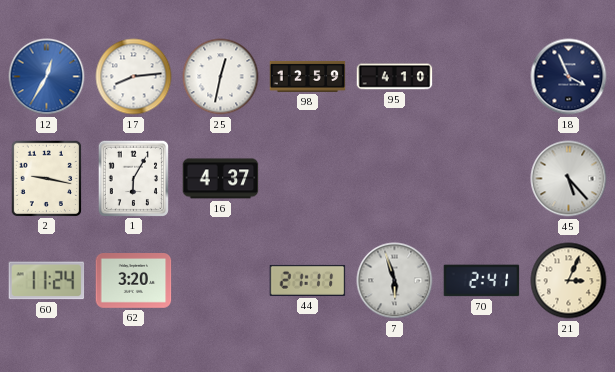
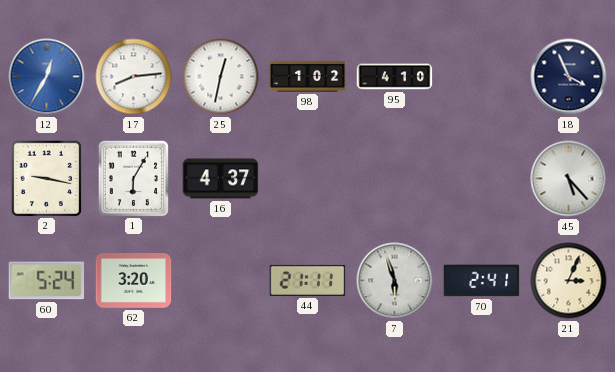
98: 12:59 -> 1:02 (308, 76)
60: 11:24 -> 5:24 (47, 281)
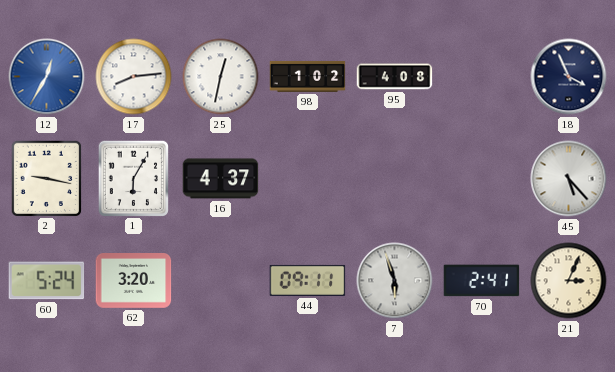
95: 4:10 -> 4:08 (395, 77)
44: 21:11 -> 09:11 (308, 280)
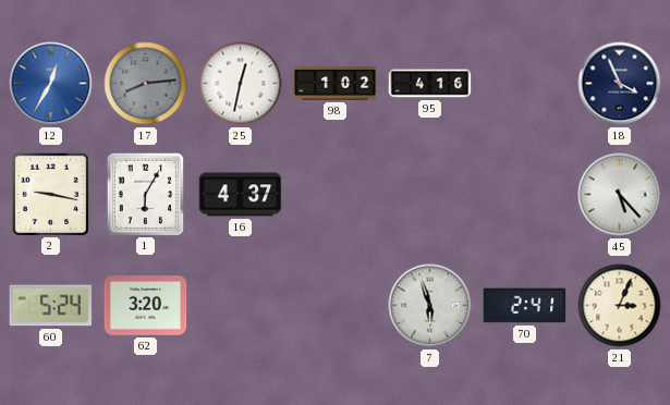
17 dial: white -> grey (146, 84)
95: 4:08 -> 4:16 (430, 84)
44: 09:11 -> none (308, 280)
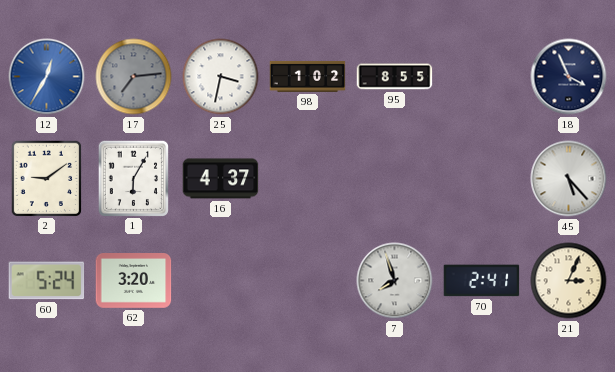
17: 8:14 -> 7:14 (134, 77)
25: 12:32 -> 3:32 (221, 77)
95: 4:16 -> 8:55 (395, 77)
2: 9:17 -> 9:09 (46, 178)
7: 5:57 -> 7:57 (395, 281)
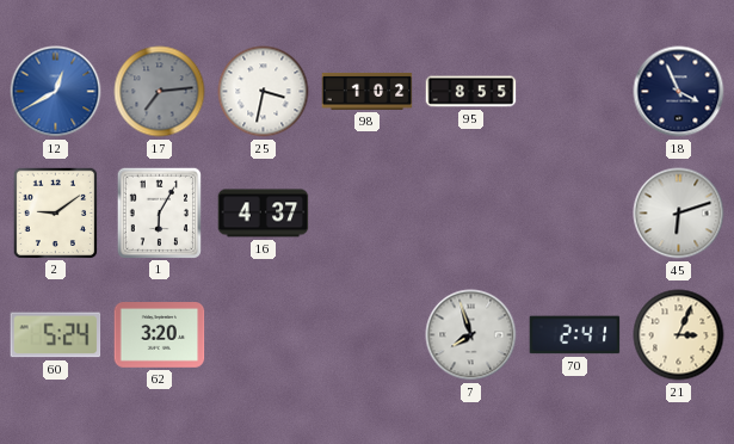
12: 12:35 -> 12:40 (56, 92)
45: 5:23 -> 6:12 (679, 214)
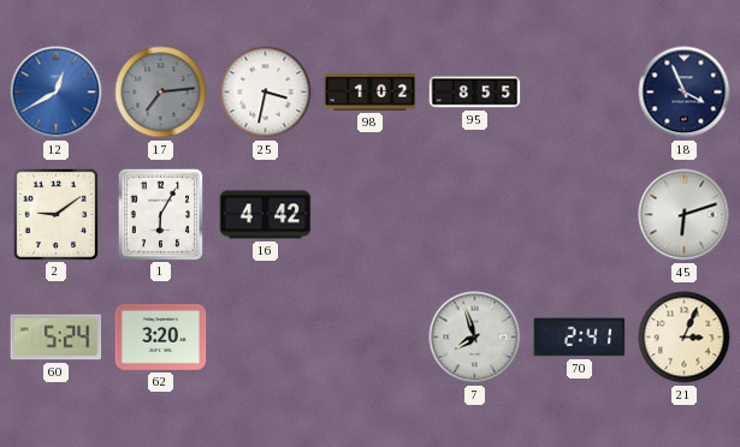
16: 4:37 -> 4:42 (266, 215)
